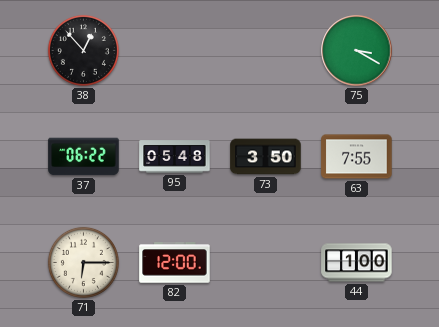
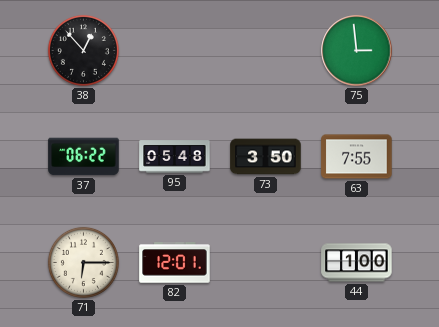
75: 3:20 -> 2:59 (357, 51)
82: 12:00 -> 12:01 (175, 263)
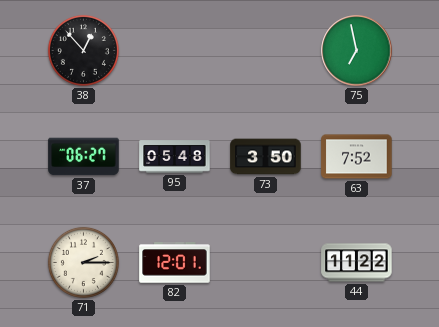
75: 2:59 -> 6:58 (357, 51)
37: 06:22 -> 06:27 (84, 157)
63: 7:55 -> 7:52 (357, 157)
71: 6:15 -> 2:15 (83, 262)
44: 1:00 -> 11:22 (357, 263)
